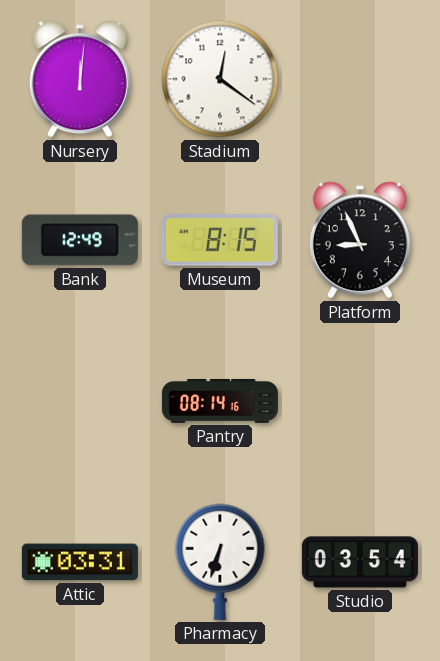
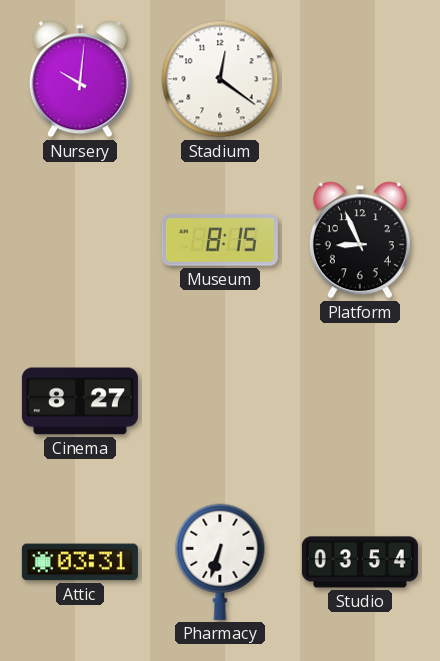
Nursery: 12:01 -> 10:01 (80, 79)
Bank: 12:49 -> none (80, 240)
Cinema: none -> 8:27 (80, 401)
Pantry: 08:14 -> none (220, 401)
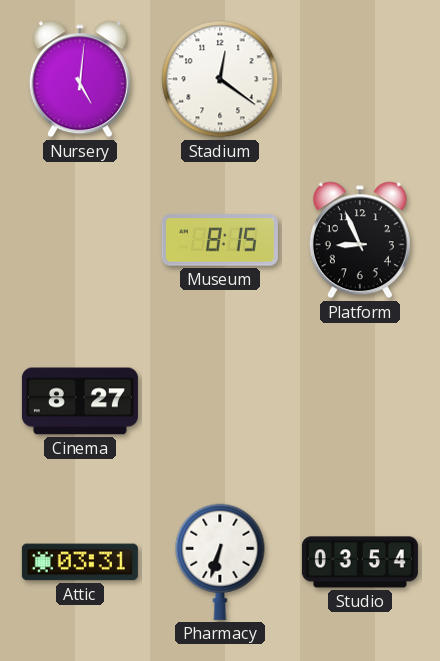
Nursery: 10:01 -> 5:01 (80, 79)
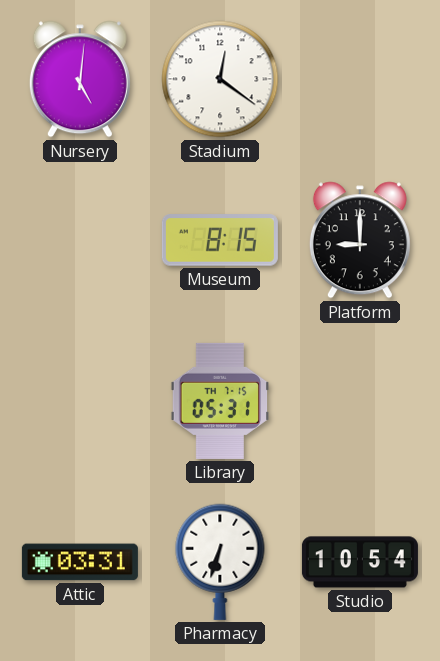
Platform: 8:56 -> 9:00 (360, 240)
Cinema: 8:27 -> none (80, 401)
Library: none -> 05:31 (220, 401)
Studio: 03:54 -> 10:54 (360, 562)
